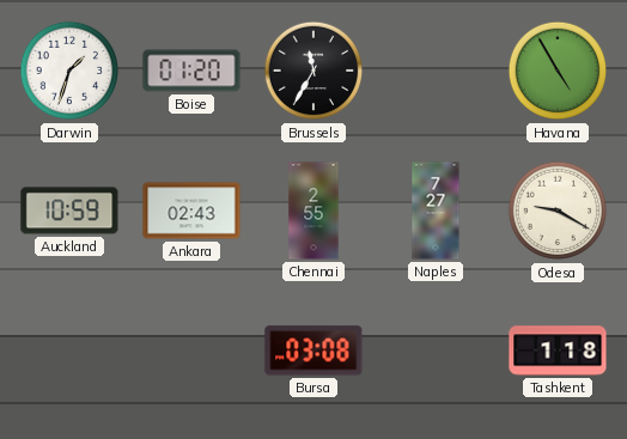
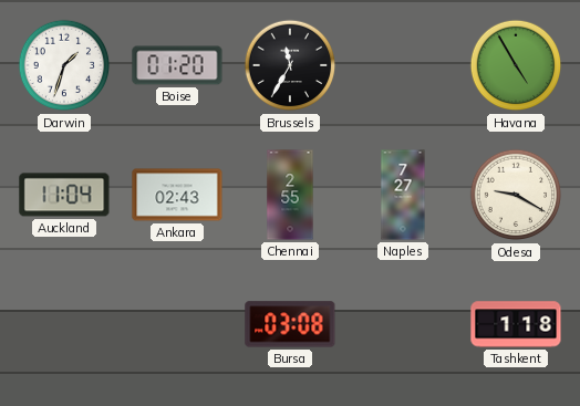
Auckland: 10:59 -> 11:04 (64, 195)
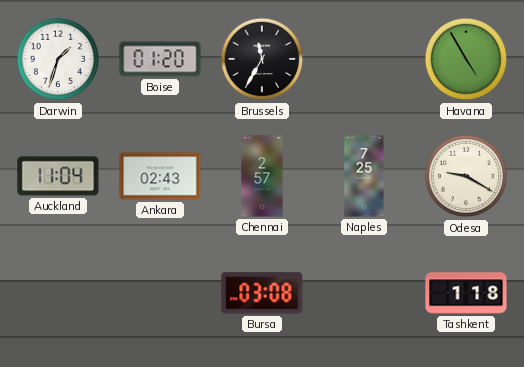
Chennai: 2:55 -> 2:57 (262, 176)
Naples: 7:27 -> 7:25 (364, 176)
